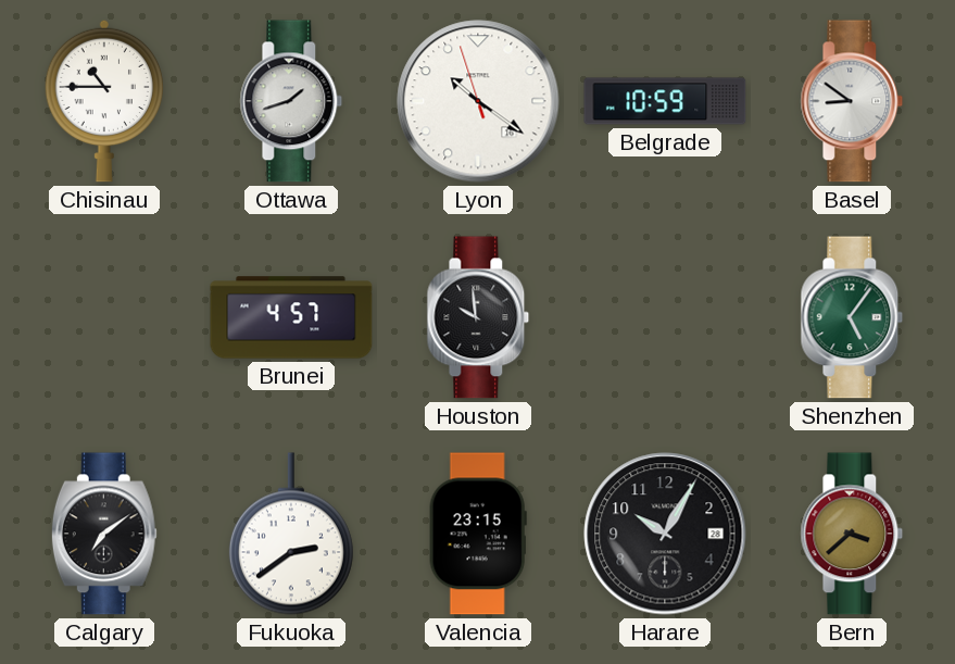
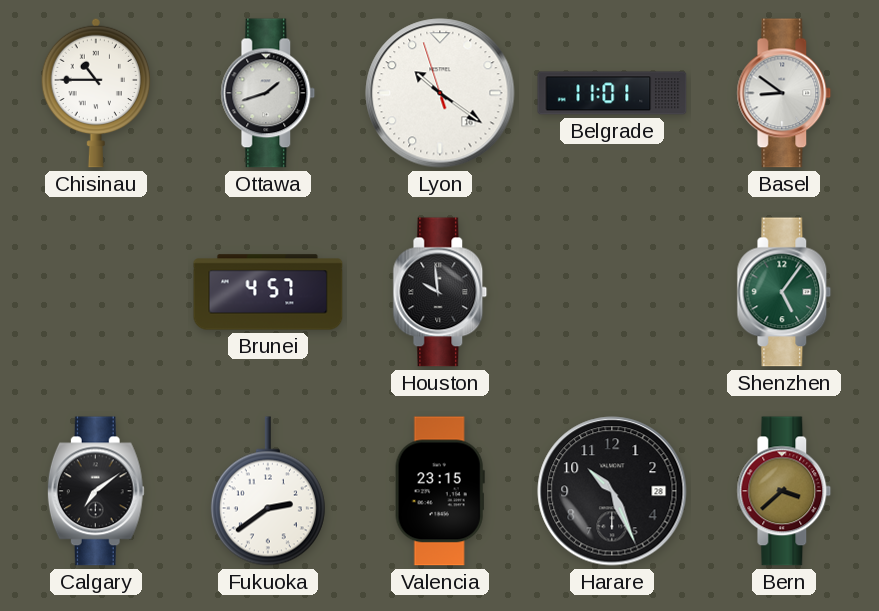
Belgrade: 10:59 -> 11:01 (612, 93)
Harare: 10:05 -> 10:26 (612, 491)
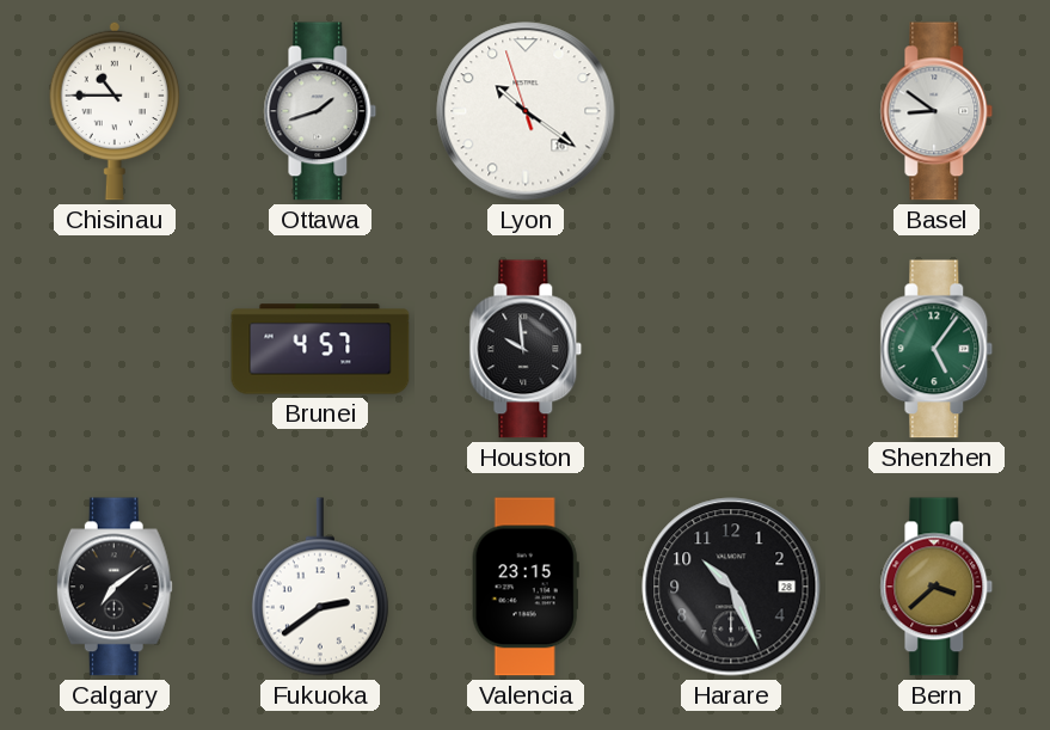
Belgrade: 11:01 -> none (612, 93)
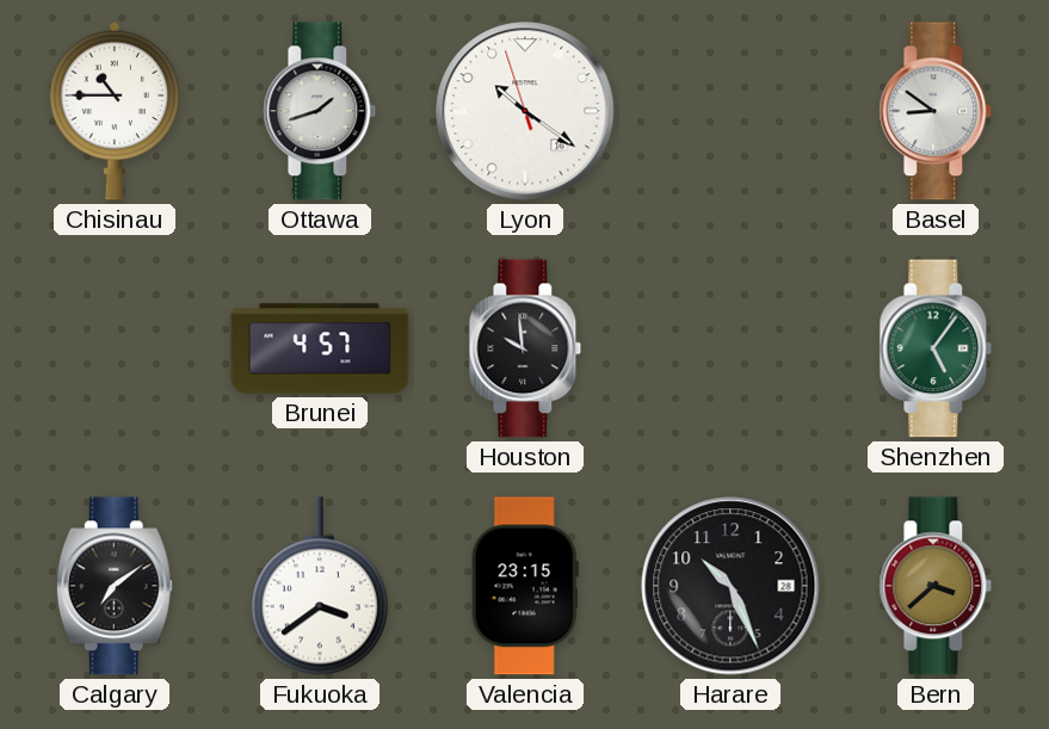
Fukuoka: 2:39 -> 3:39 (320, 586)
